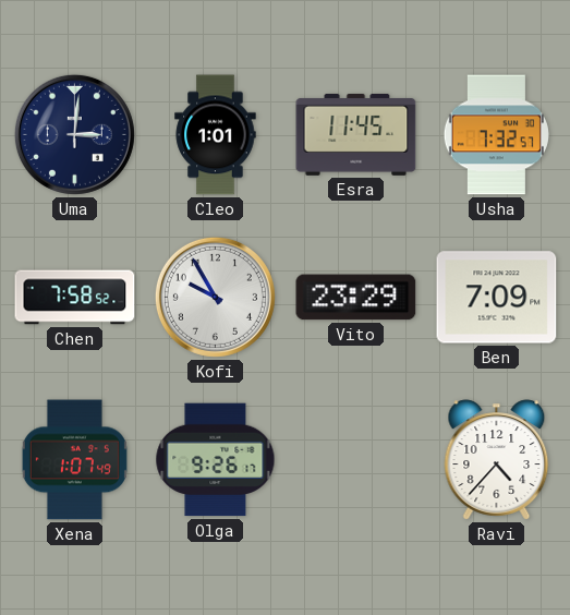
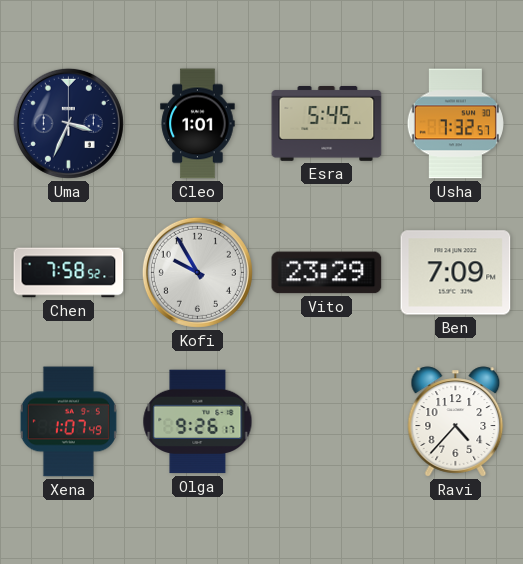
Uma: 3:01 -> 3:34 (68, 123)
Esra: 11:45 -> 5:45 (327, 123)
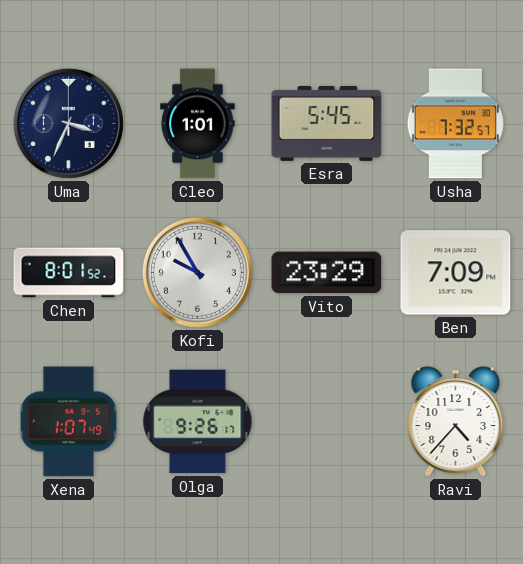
Chen: 7:58 -> 8:01 (69, 273)
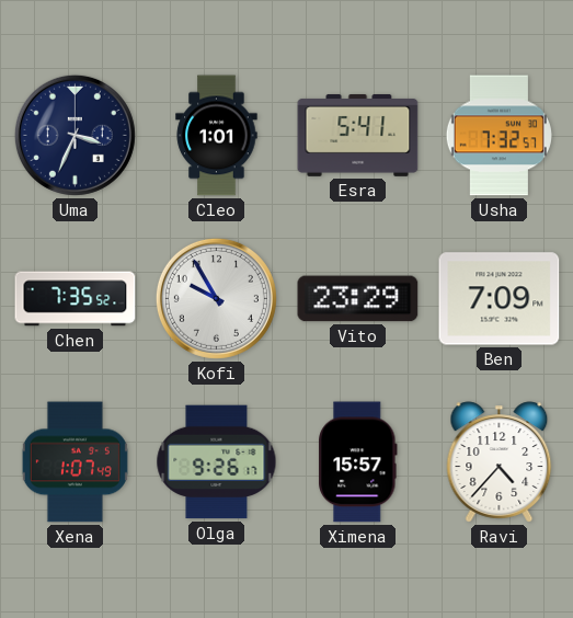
Esra: 5:45 -> 5:41 (358, 135)
Chen: 8:01 -> 7:35 (76, 299)
Ximena: none -> 15:57 (358, 462)
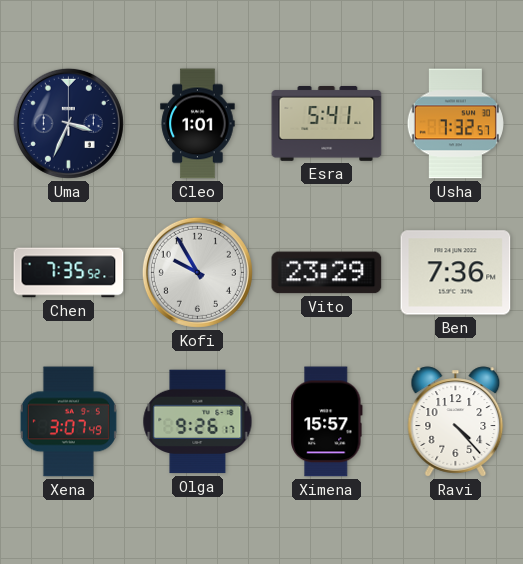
Ben: 7:09 -> 7:36 (456, 273)
Xena: 1:07 -> 3:07 (68, 422)
Ravi: 4:37 -> 4:23 (456, 422)
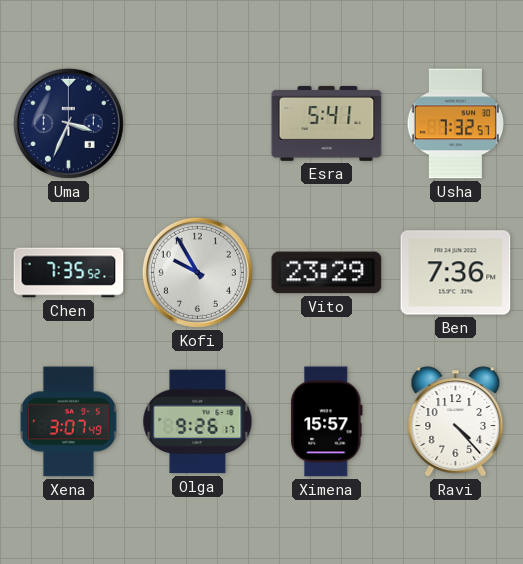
Cleo: 1:01 -> none (198, 124)
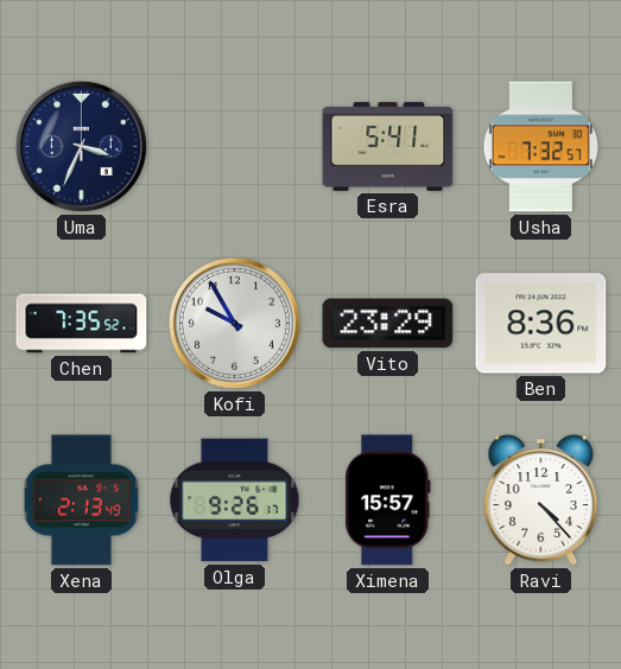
Ben: 7:36 -> 8:36 (541, 324)
Xena: 3:07 -> 2:13 (81, 501)
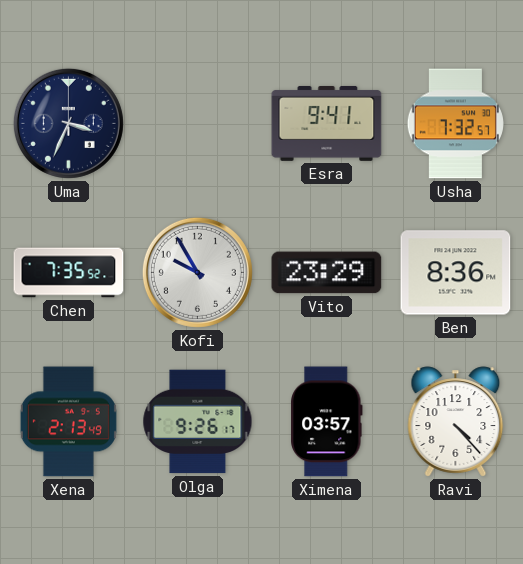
Esra: 5:41 -> 9:41 (327, 123)
Ximena: 15:57 -> 03:57 (327, 422)
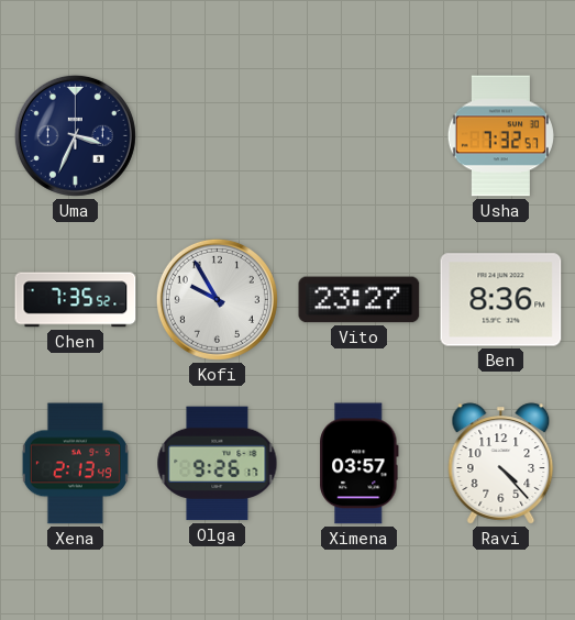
Esra: 9:41 -> none (327, 123)
Vito: 23:29 -> 23:27 (360, 300)
